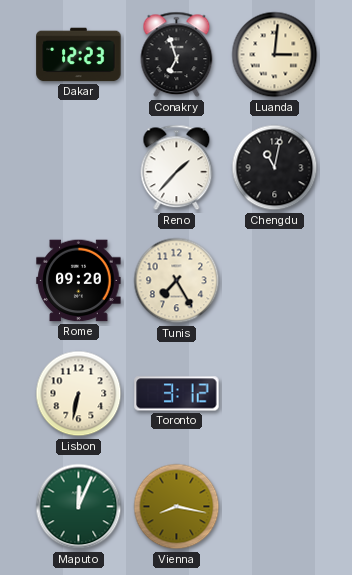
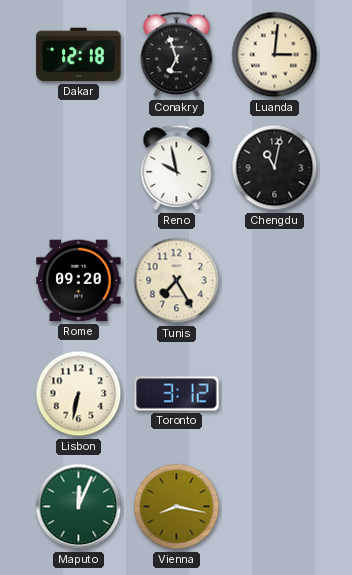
Dakar: 12:23 -> 12:18 (79, 55)
Reno: 1:37 -> 9:58 (177, 168)
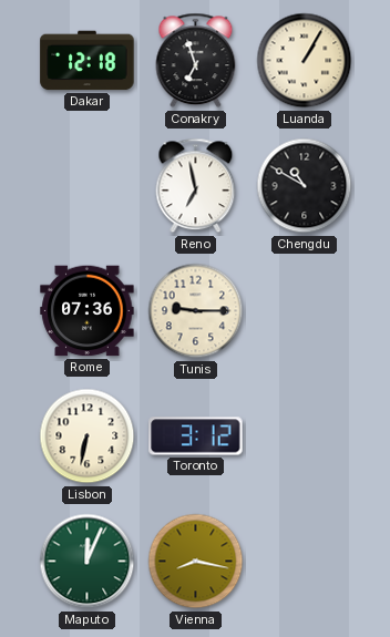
Luanda: 3:01 -> 1:05 (305, 61)
Reno: 9:58 -> 6:58 (196, 186)
Chengdu: 11:02 -> 10:50 (305, 186)
Rome: 09:20 -> 07:36 (88, 311)
Tunis: 7:25 -> 9:15 (196, 311)
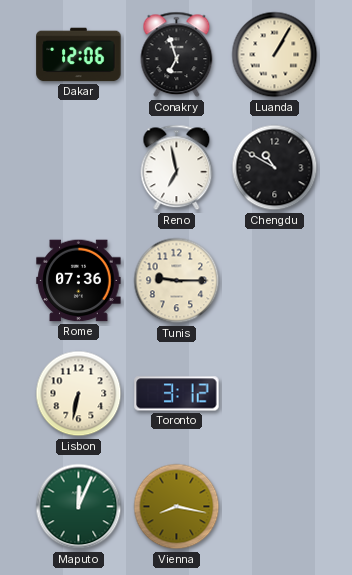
Dakar: 12:18 -> 12:06 (79, 55)
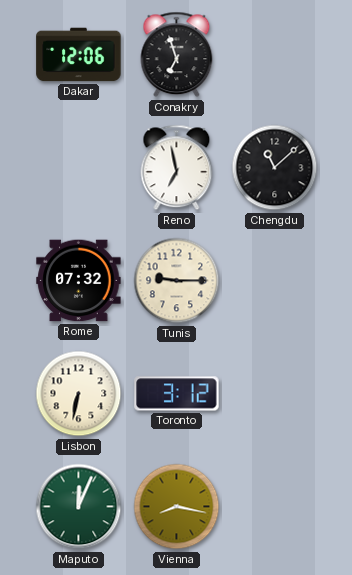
Luanda: 1:05 -> none (275, 55)
Chengdu: 10:50 -> 11:08 (275, 168)
Rome: 07:36 -> 07:32 (79, 281)
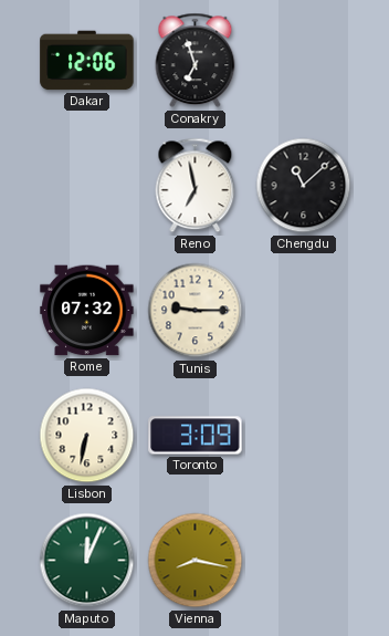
Toronto: 3:12 -> 3:09 (196, 436)
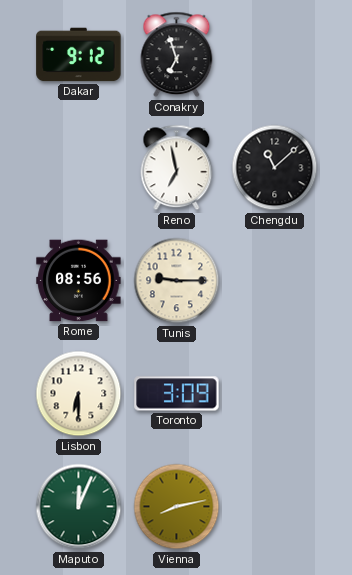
Dakar: 12:06 -> 9:12 (79, 55)
Rome: 07:32 -> 08:56 (79, 281)
Lisbon: 6:32 -> 6:30 (79, 394)
Vienna: 8:17 -> 8:13 (177, 507)
